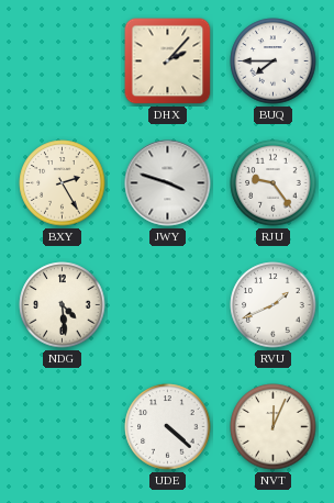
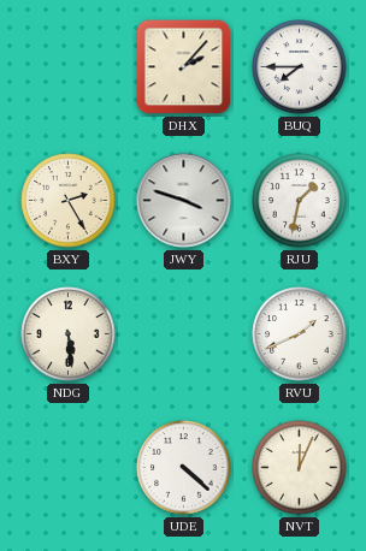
RJU: 9:24 -> 1:32 (300, 201)
NDG: 4:29 -> 5:29 (69, 334)
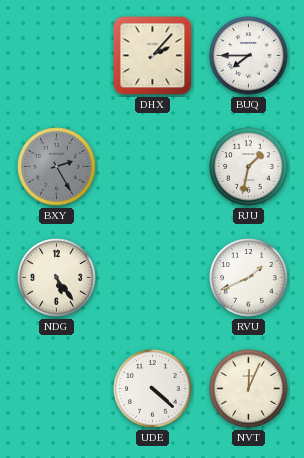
BXY dial: cream -> grey (57, 167)
JWY: 3:48 -> none (184, 201)
NDG: 5:29 -> 5:24 (57, 278)
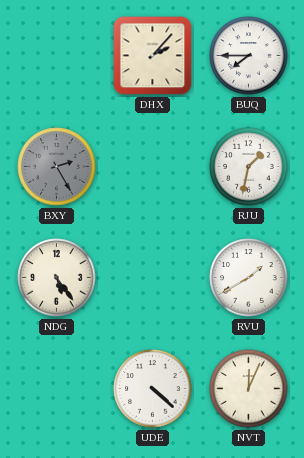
RVU: 1:41 -> 1:40 (249, 278)
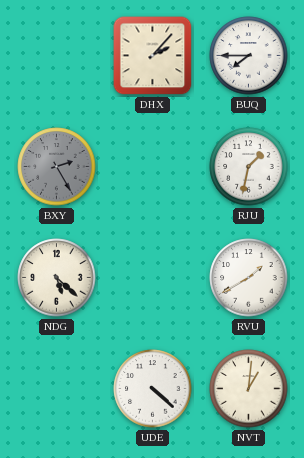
NDG: 5:24 -> 5:22 (57, 278)
NVT: 12:04 -> 1:01 (249, 389)
